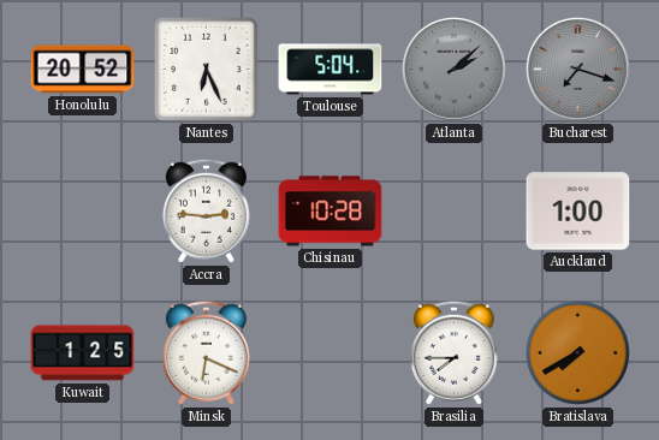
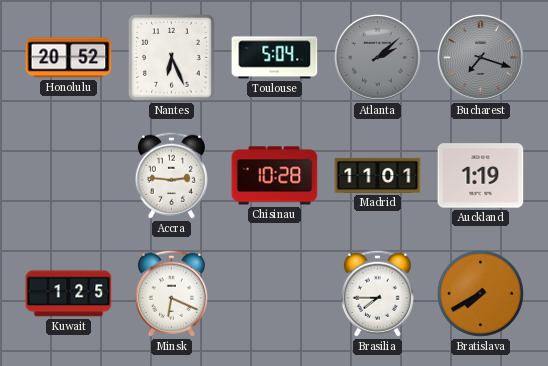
Madrid: none -> 11:01 (378, 175)
Auckland: 1:00 -> 1:19 (481, 176)
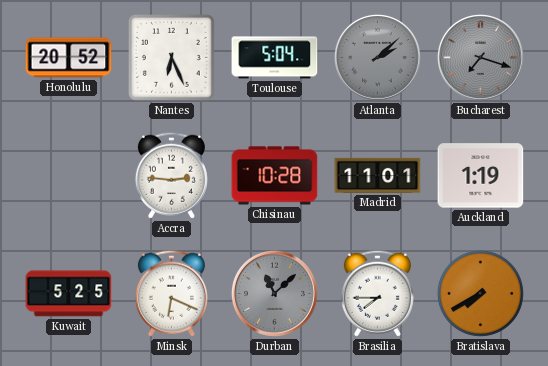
Kuwait: 1:25 -> 5:25 (69, 294)
Durban: none -> 11:08 (274, 293)
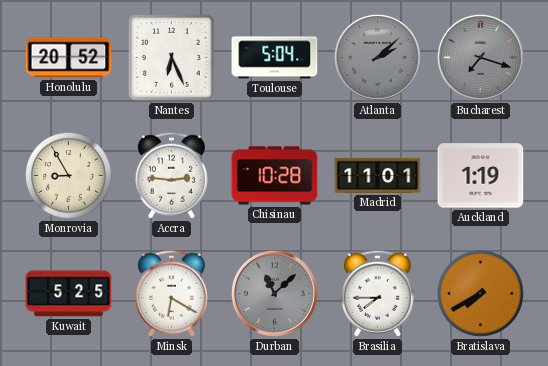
Monrovia: none -> 8:55 (68, 175)
Minsk: 6:19 -> 6:20 (171, 293)
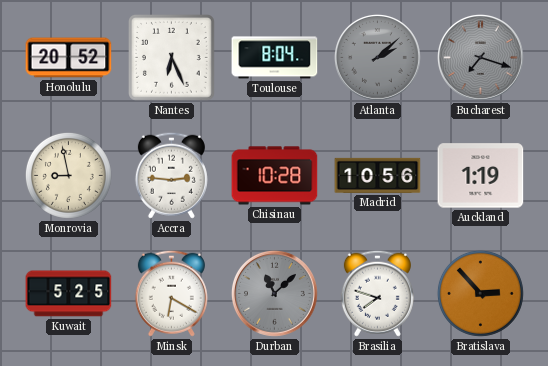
Toulouse: 5:04 -> 8:04 (275, 58)
Monrovia: 8:55 -> 8:58 (68, 175)
Madrid: 11:01 -> 10:56 (378, 175)
Brasilia: 7:45 -> 7:48 (377, 293)
Bratislava: 7:40 -> 2:53 (480, 293)
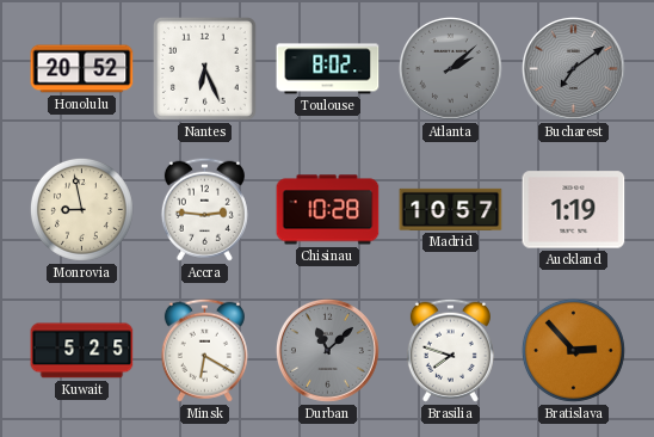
Toulouse: 8:04 -> 8:02 (328, 69)
Bucharest: 7:18 -> 7:09 (573, 68)
Madrid: 10:56 -> 10:57 (451, 209)
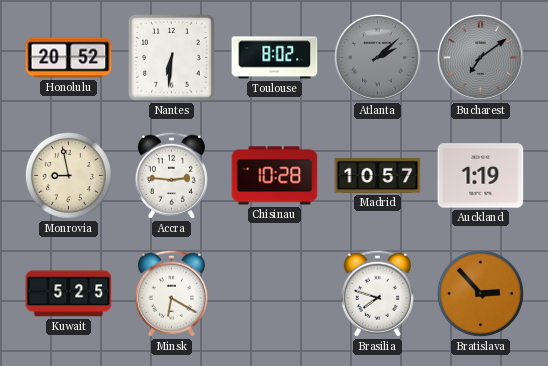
Nantes: 6:26 -> 6:31 (172, 58)
Durban: 11:08 -> none (327, 350)
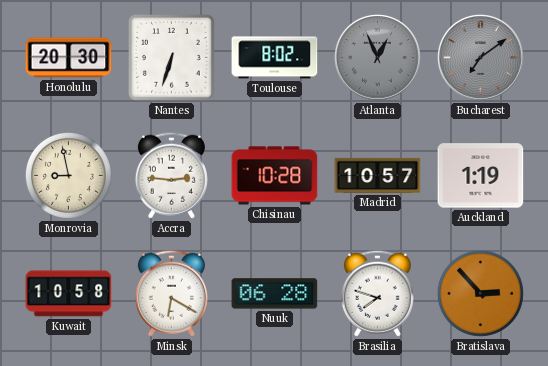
Honolulu: 20:52 -> 20:30 (69, 58)
Nantes: 6:31 -> 6:33 (172, 58)
Atlanta: 2:08 -> 12:56 (377, 57)
Kuwait: 5:25 -> 10:58 (69, 294)
Nuuk: none -> 06:28 (275, 294)
